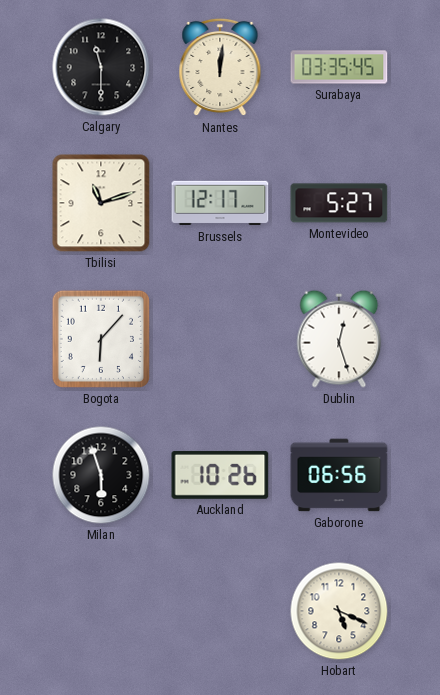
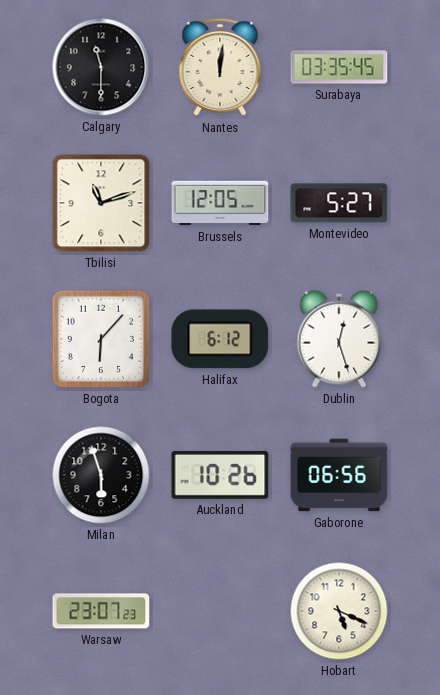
Brussels: 12:17 -> 12:05 (220, 203)
Halifax: none -> 6:12 (220, 339)
Warsaw: none -> 23:07 (101, 611)
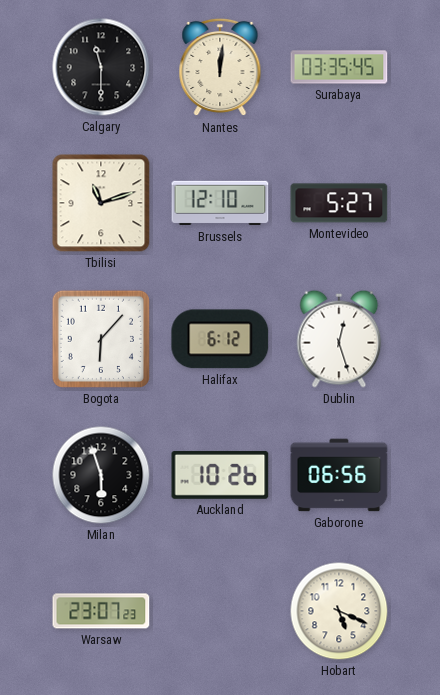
Brussels: 12:05 -> 12:10 (220, 203)
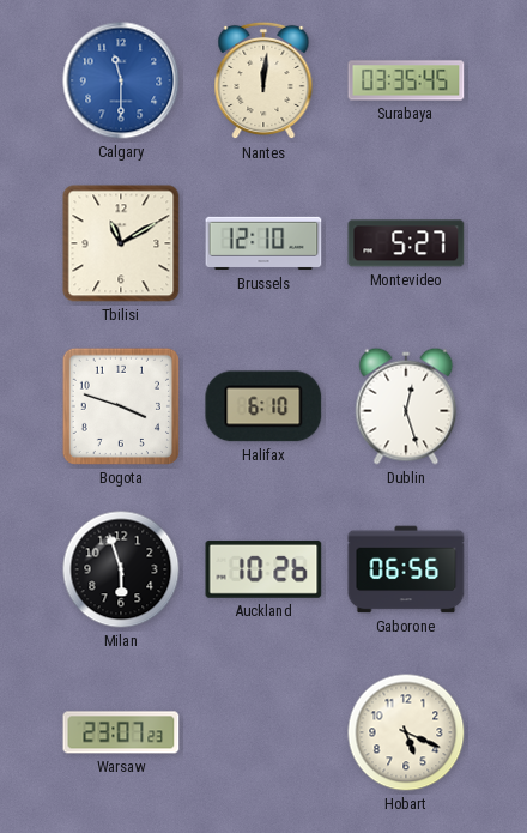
Calgary dial: black -> blue (121, 80)
Tbilisi: 11:12 -> 11:10 (121, 243)
Bogota: 6:07 -> 3:48 (121, 406)
Halifax: 6:12 -> 6:10 (263, 406)
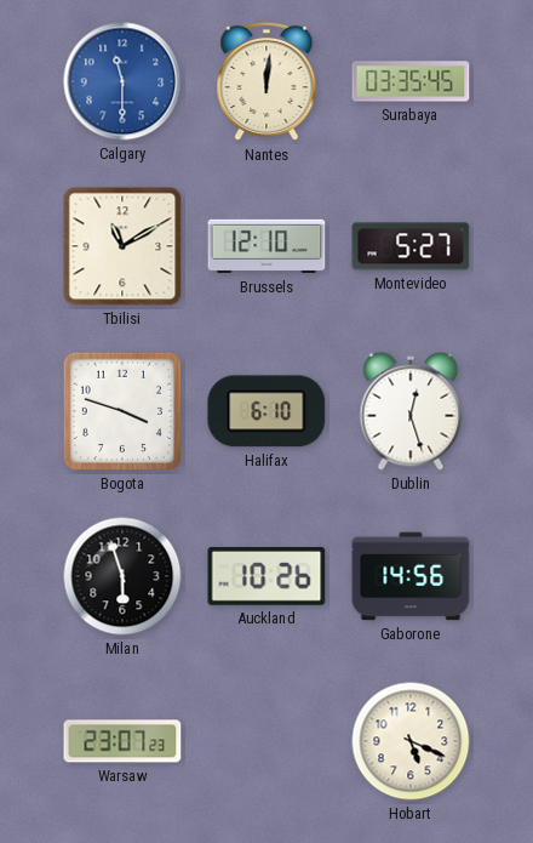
Gaborone: 06:56 -> 14:56 (411, 576)
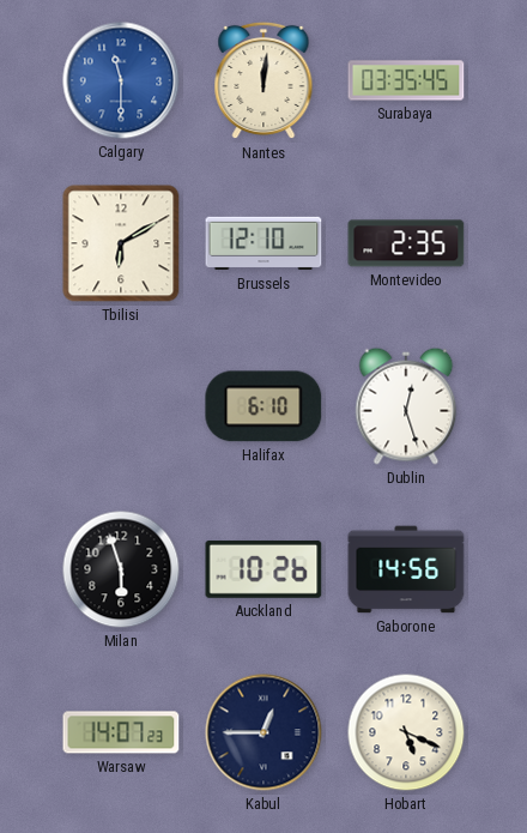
Tbilisi: 11:10 -> 6:10 (121, 243)
Montevideo: 5:27 -> 2:35 (406, 243)
Bogota: 3:48 -> none (122, 411)
Warsaw: 23:07 -> 14:07 (121, 732)
Kabul: none -> 12:45 (263, 732)
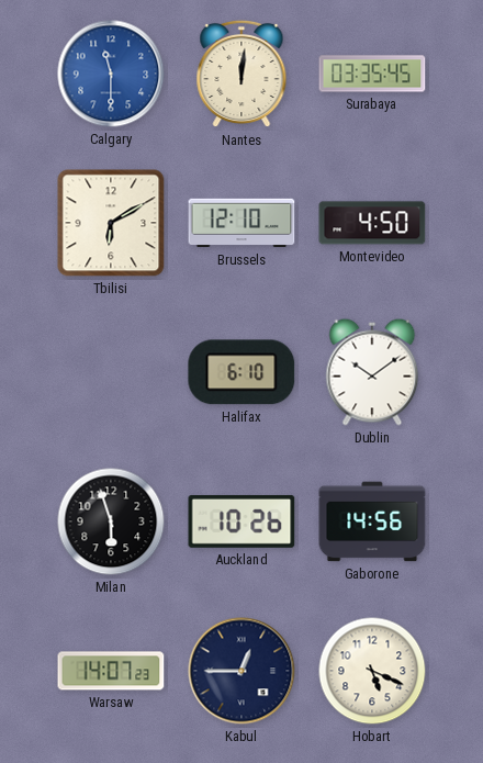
Montevideo: 2:35 -> 4:50 (372, 223)
Dublin: 12:27 -> 10:09 (372, 372)
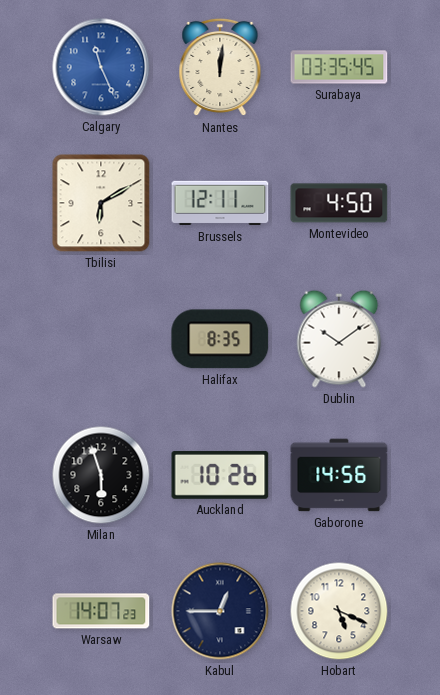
Calgary: 11:30 -> 11:26 (101, 67)
Brussels: 12:10 -> 12:11 (220, 203)
Halifax: 6:10 -> 8:35 (220, 339)
